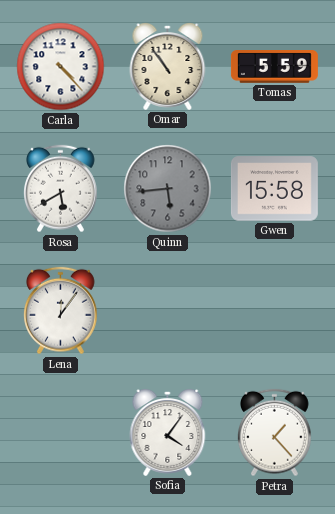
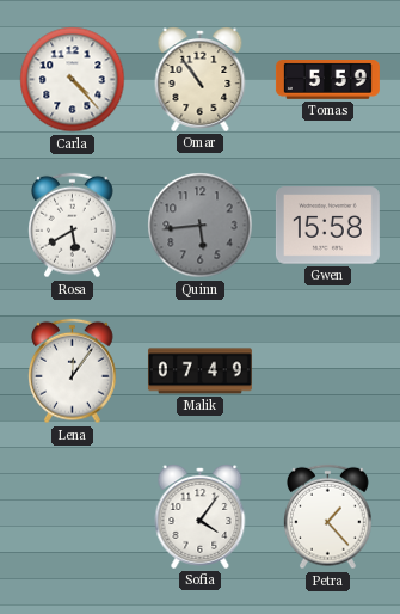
Malik: none -> 07:49 (199, 372)
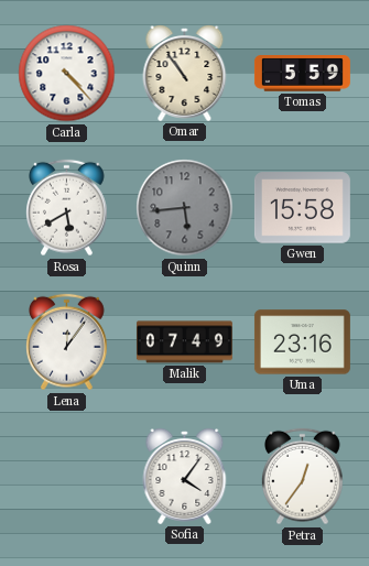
Uma: none -> 23:16 (302, 342)
Petra: 1:23 -> 12:36 (303, 477)
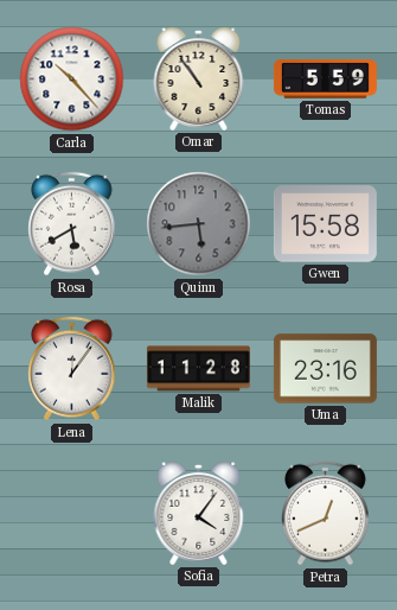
Carla: 4:23 -> 10:23 (72, 80)
Malik: 07:49 -> 11:28 (198, 369)
Petra: 12:36 -> 12:41 (326, 514)
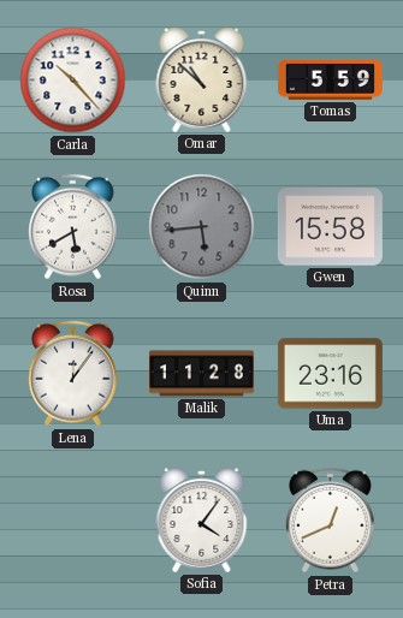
Omar: 10:54 -> 10:52 (202, 81)
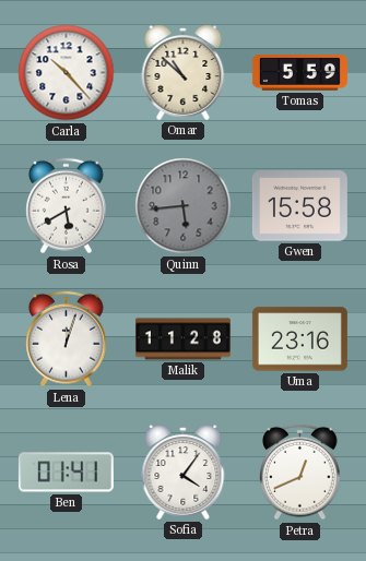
Lena: 12:06 -> 12:03 (67, 339)
Ben: none -> 01:41 (66, 473)
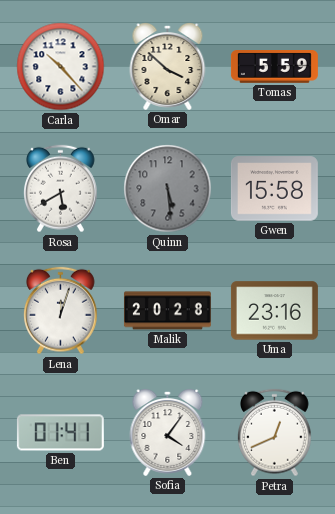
Omar: 10:52 -> 3:52 (168, 67)
Quinn: 5:44 -> 5:29 (168, 189)
Malik: 11:28 -> 20:28 (167, 311)
